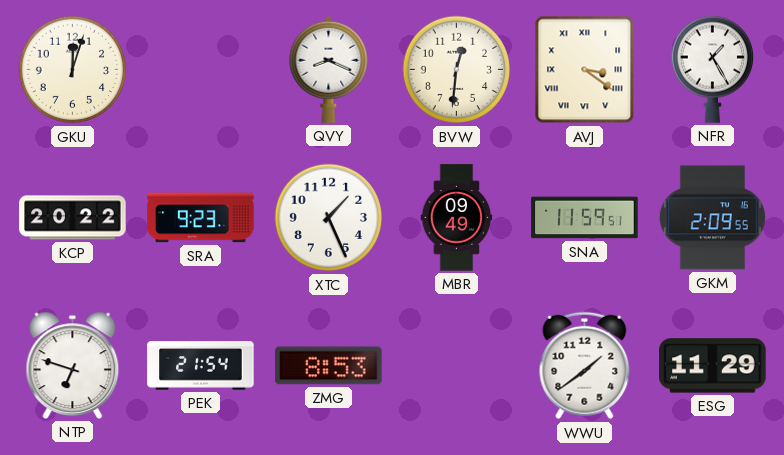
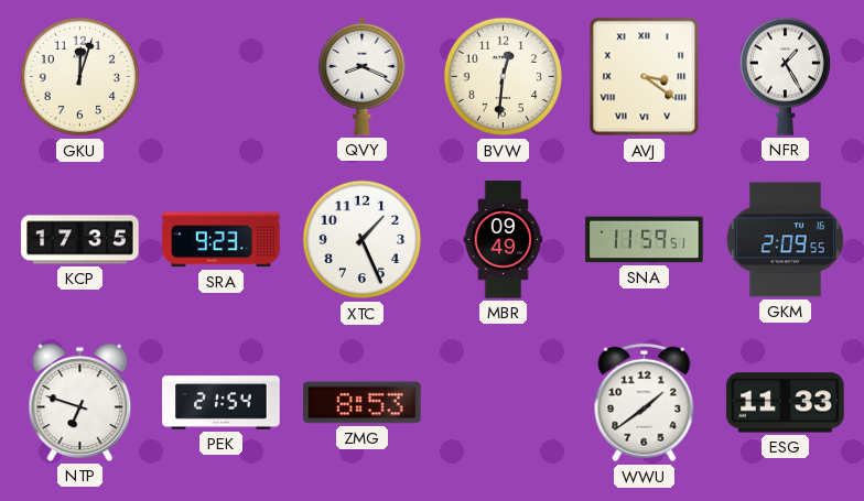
KCP: 20:22 -> 17:35 (80, 240)
ESG: 11:29 -> 11:33 (786, 403)
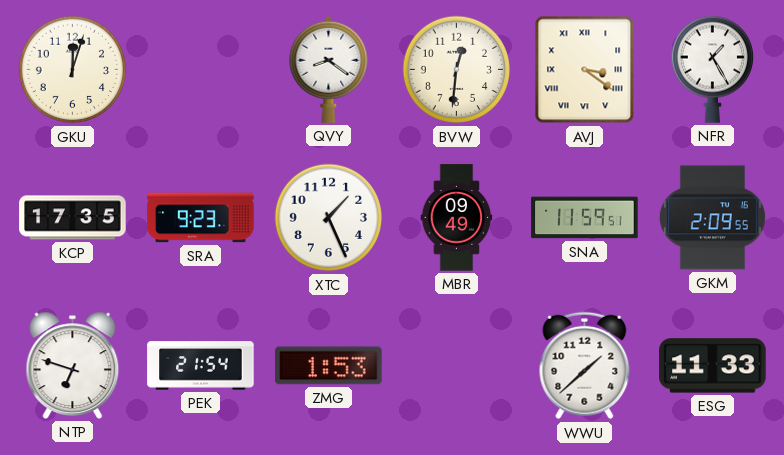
QVY: 8:19 -> 8:21 (329, 69)
ZMG: 8:53 -> 1:53 (329, 366)
WWU: 1:39 -> 1:38 (585, 366)
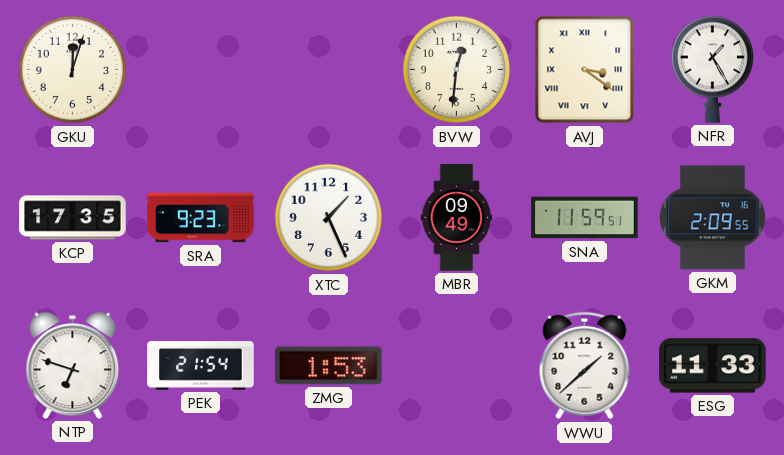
QVY: 8:21 -> none (329, 69)
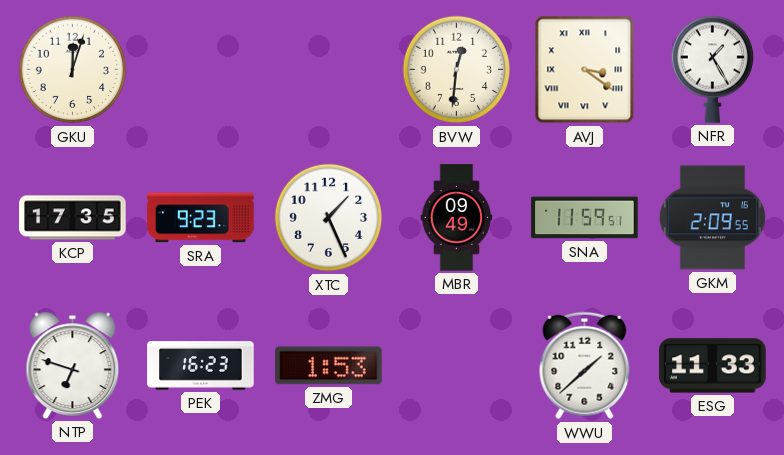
PEK: 21:54 -> 16:23 (201, 366)
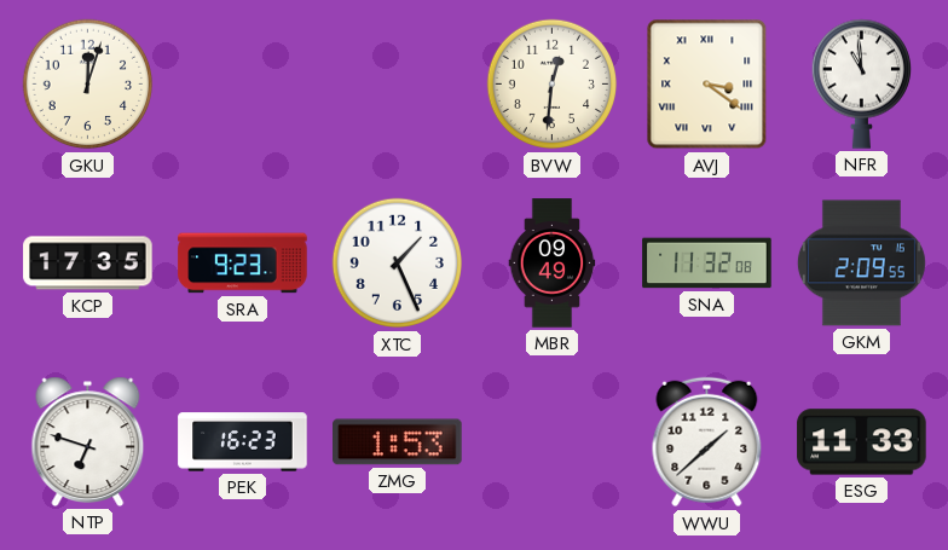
NFR: 1:25 -> 10:59 (861, 83)
SNA: 11:59 -> 11:32 (707, 264)
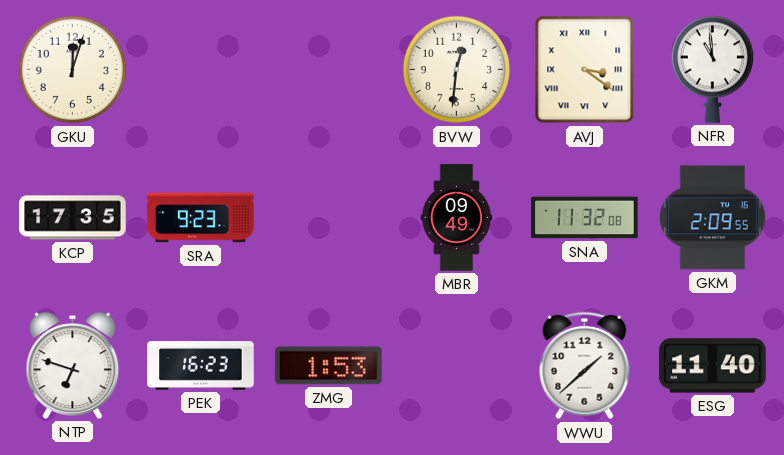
XTC: 1:26 -> none (398, 264)
ESG: 11:33 -> 11:40 (713, 366)
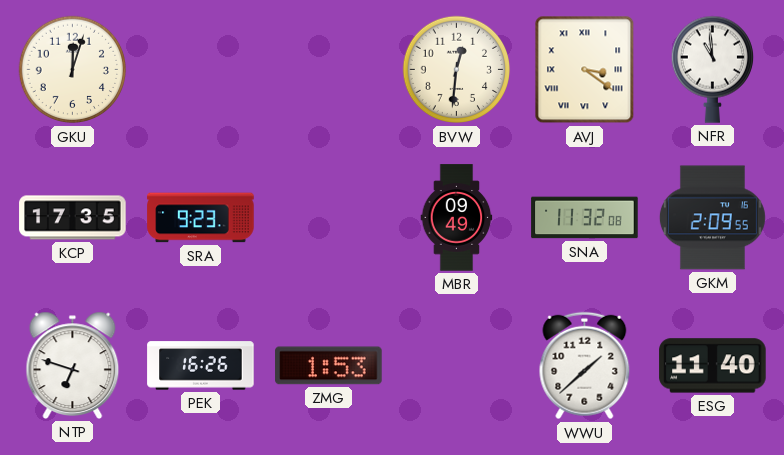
PEK: 16:23 -> 16:26 (201, 366)
